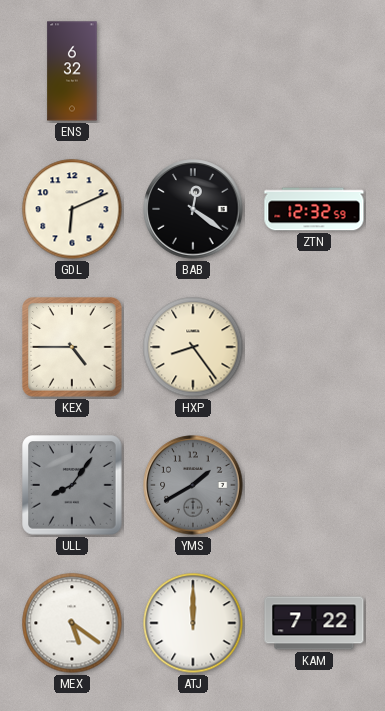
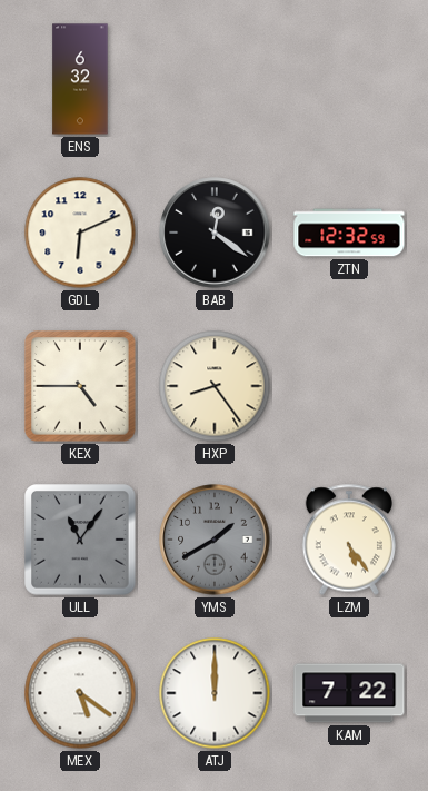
ULL: 8:06 -> 11:06 (80, 540)
LZM: none -> 5:24 (348, 540)
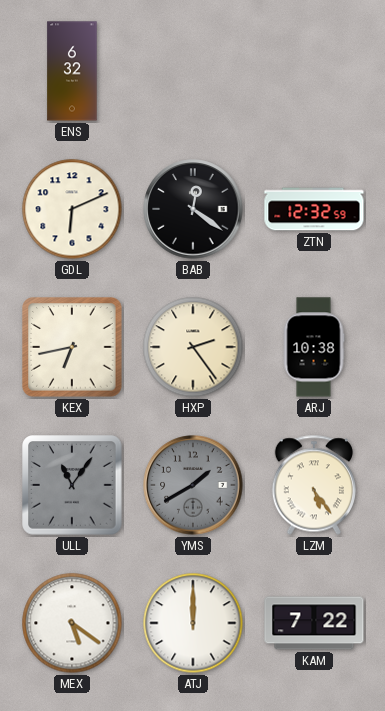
KEX: 4:45 -> 6:43 (72, 347)
HXP: 8:24 -> 2:24 (193, 347)
ARJ: none -> 10:38 (314, 347)
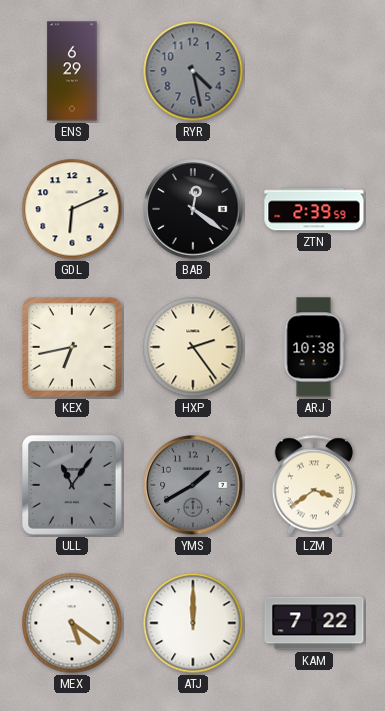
ENS: 6:32 -> 6:29 (72, 71)
RYR: none -> 4:28 (193, 71)
ZTN: 12:32 -> 2:39 (314, 209)
LZM: 5:24 -> 3:39 (313, 485)
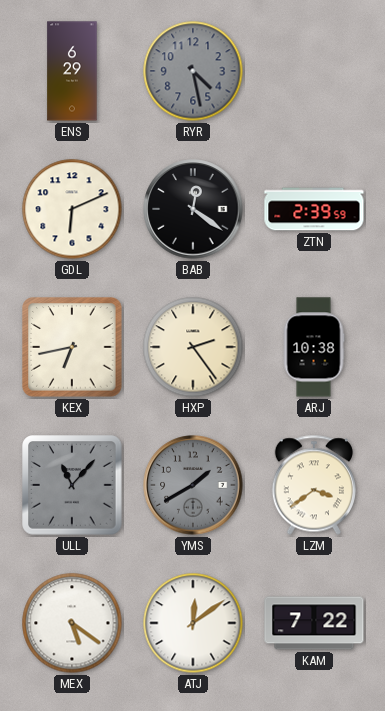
ULL: 11:06 -> 11:07 (72, 485)
ATJ: 12:00 -> 12:09 (193, 623)
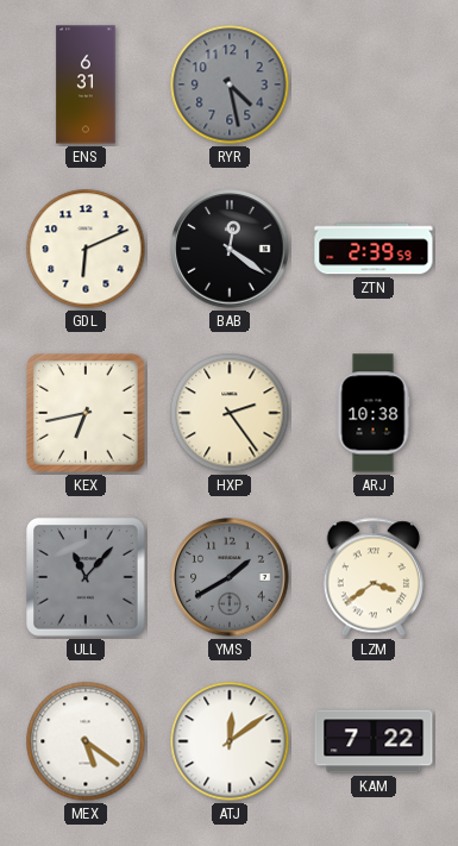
ENS: 6:29 -> 6:31 (86, 84)
